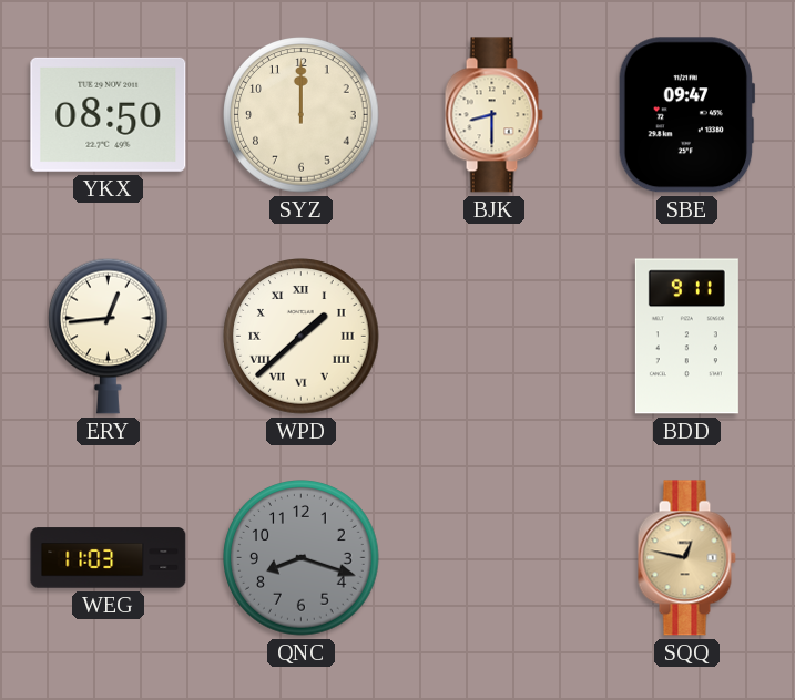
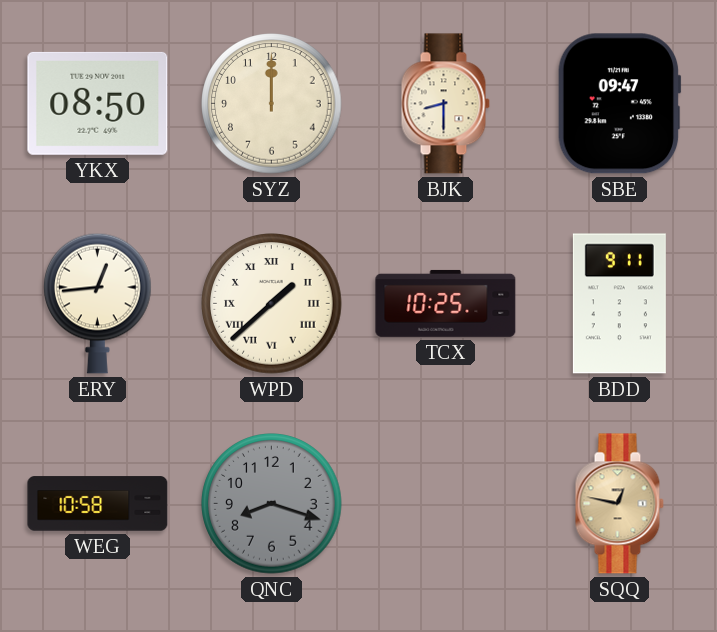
TCX: none -> 10:25 (446, 303)
WEG: 11:03 -> 10:58 (98, 504)
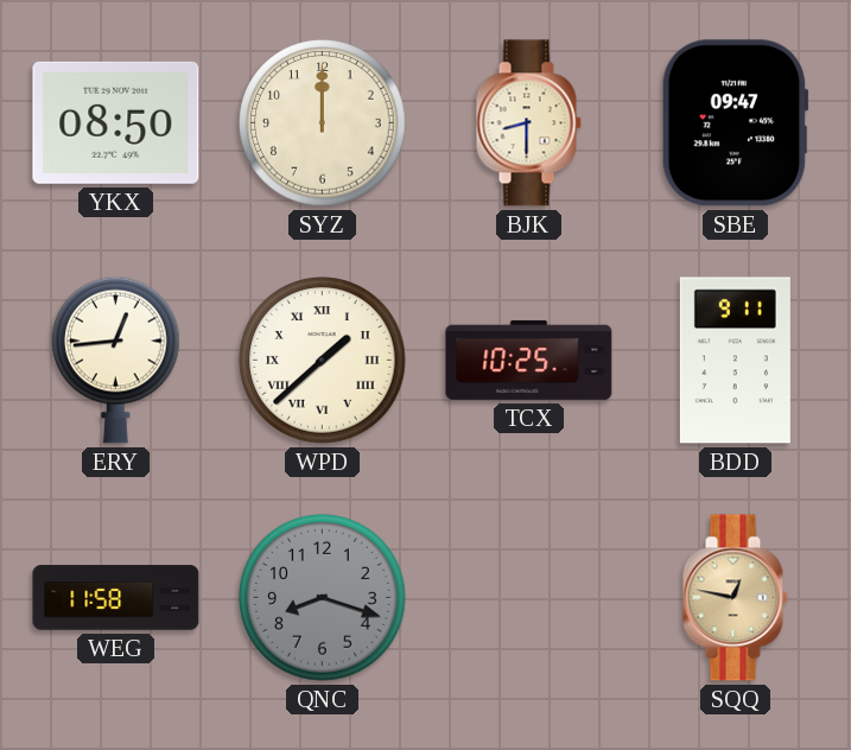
WEG: 10:58 -> 11:58 (116, 598)
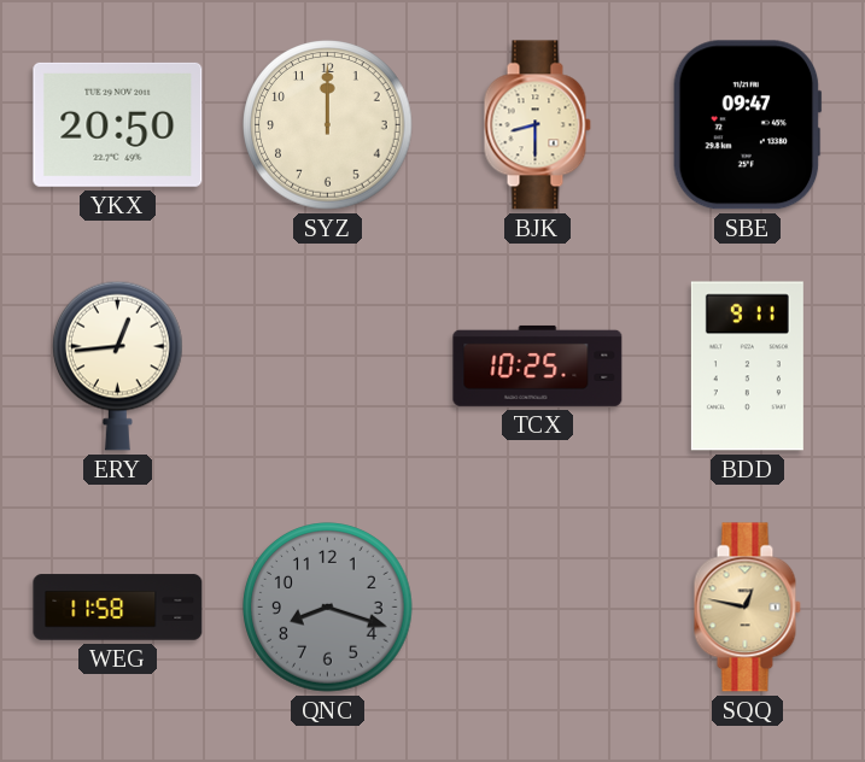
YKX: 08:50 -> 20:50 (118, 124)
WPD: 1:38 -> none (323, 361)
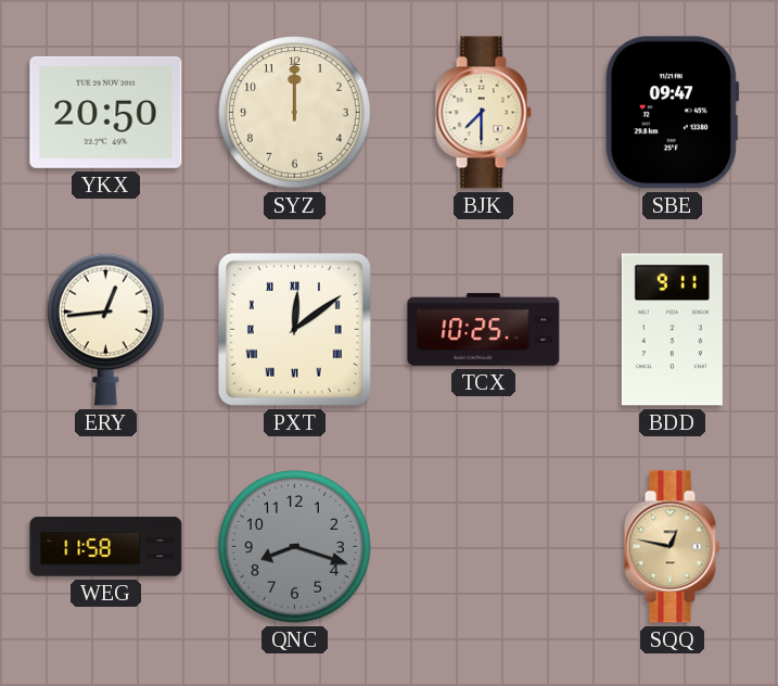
BJK: 8:30 -> 7:30 (483, 113)
PXT: none -> 12:09 (295, 330)
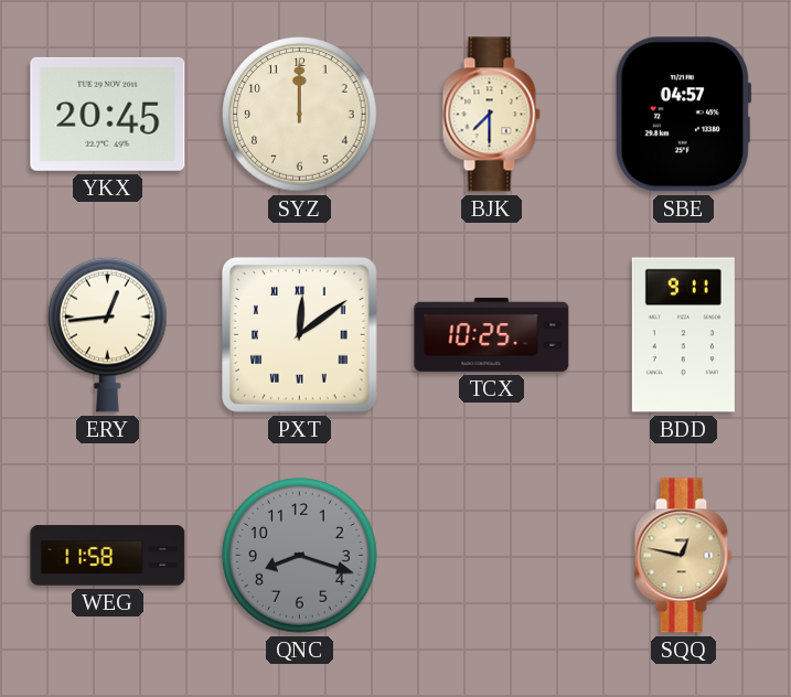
YKX: 20:50 -> 20:45 (108, 114)
SBE: 09:47 -> 04:57 (683, 115)
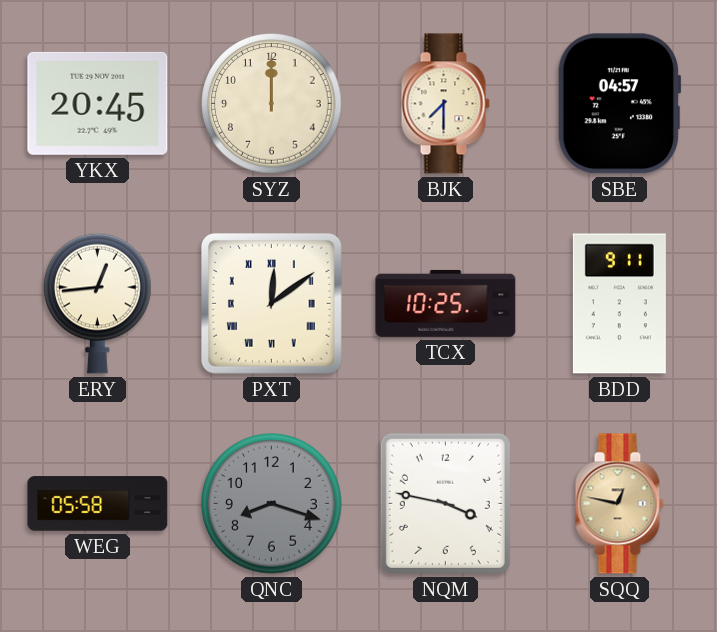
WEG: 11:58 -> 05:58 (98, 504)
NQM: none -> 3:47 (445, 503)
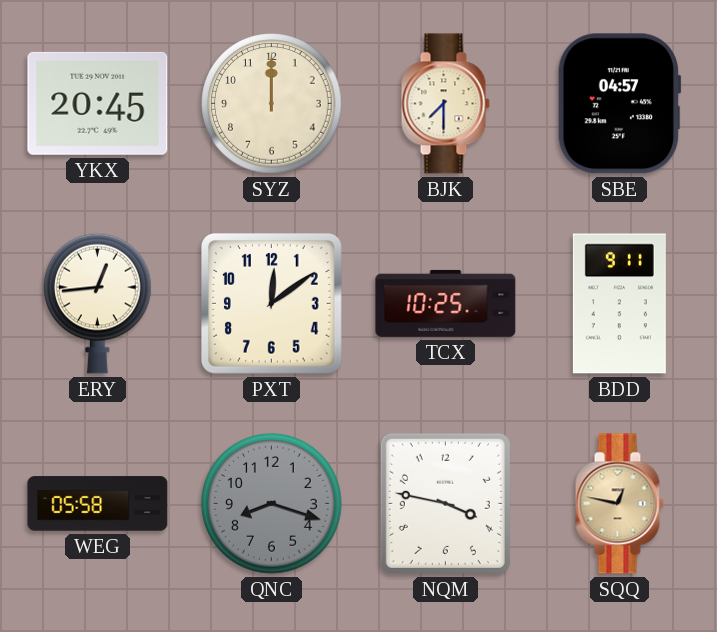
PXT numerals: Roman -> Arabic (272, 304)
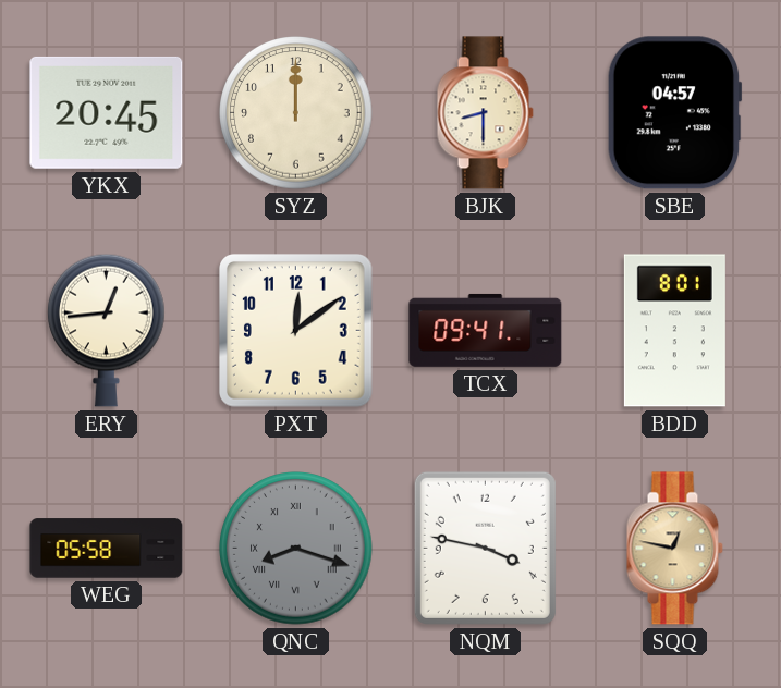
BJK: 7:30 -> 8:30 (485, 113)
TCX: 10:25 -> 09:41 (486, 330)
BDD: 9:11 -> 8:01 (674, 331)
QNC numerals: Arabic -> Roman (296, 549)
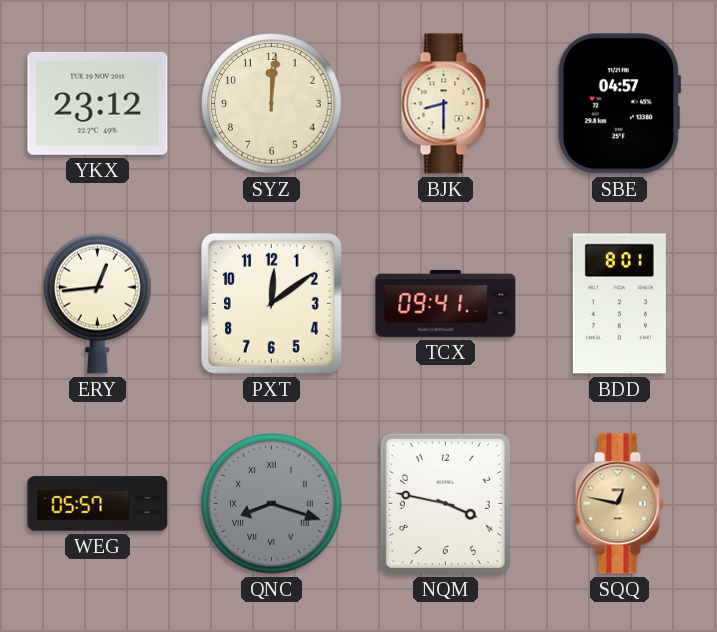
YKX: 20:45 -> 23:12 (98, 103)
SYZ: 12:00 -> 12:01 (272, 104)
WEG: 05:58 -> 05:57 (98, 504)
